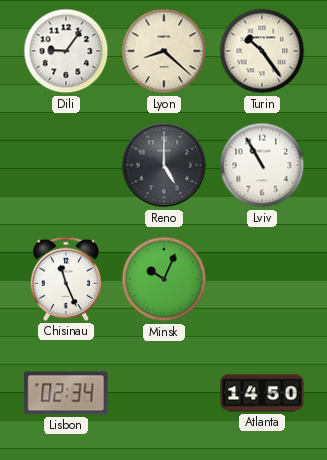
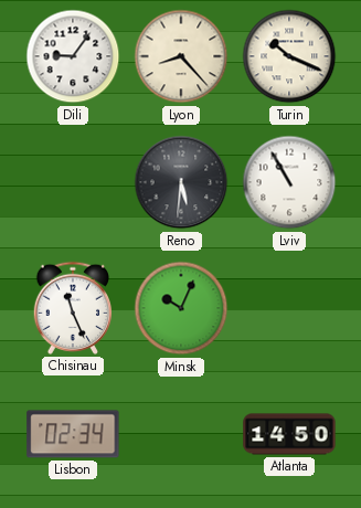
Lyon: 8:22 -> 8:23 (181, 56)
Turin: 10:24 -> 10:19 (289, 56)
Reno: 5:00 -> 5:31 (181, 182)
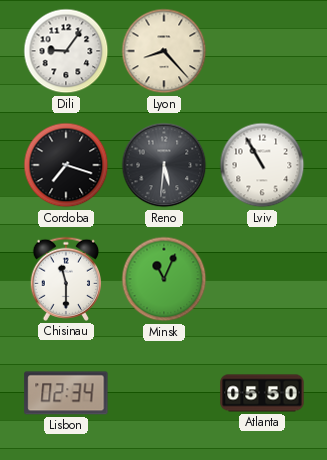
Turin: 10:19 -> none (289, 56)
Cordoba: none -> 7:18 (66, 165)
Chisinau: 11:26 -> 11:30 (65, 279)
Minsk: 10:04 -> 11:04 (164, 279)
Atlanta: 14:50 -> 05:50 (262, 393)
